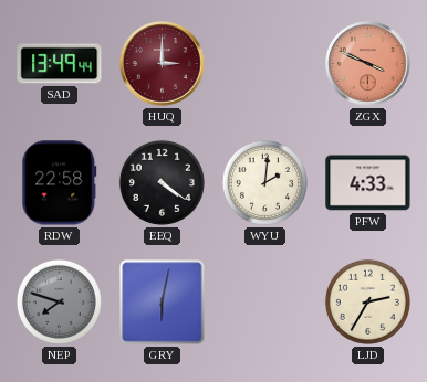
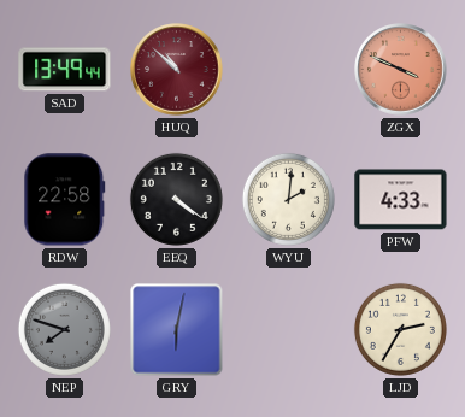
HUQ: 3:00 -> 10:52 (177, 70)
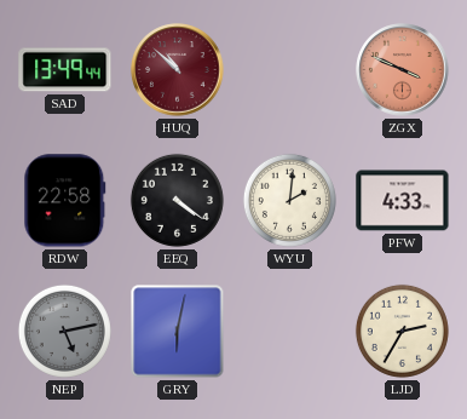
NEP: 7:48 -> 5:13 (64, 331)
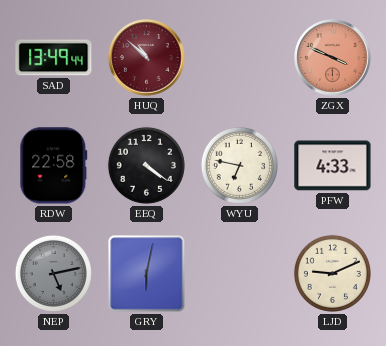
WYU: 2:01 -> 6:47 (239, 165)
LJD: 2:35 -> 9:11 (332, 273)
